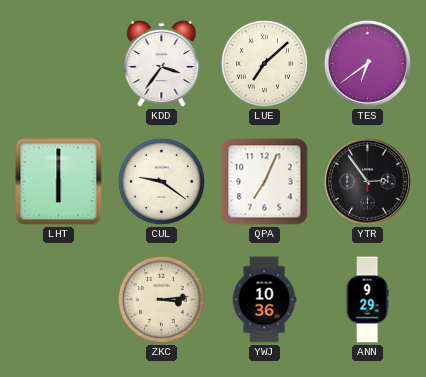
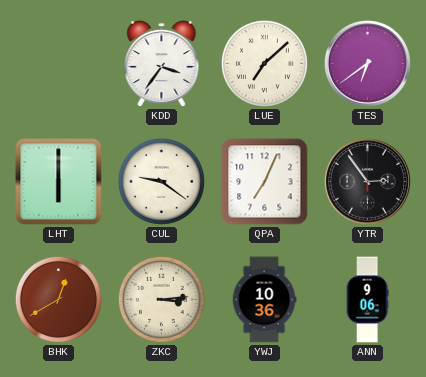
BHK: none -> 12:40 (58, 299)
ANN: 9:29 -> 9:06 (367, 300)
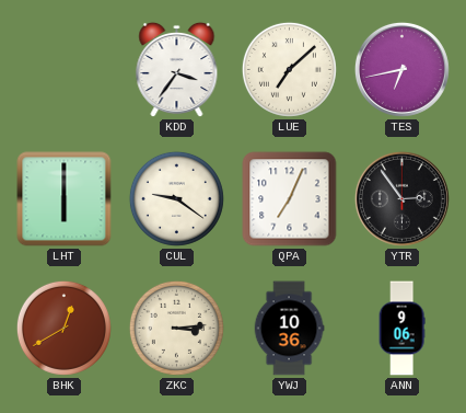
TES: 6:39 -> 6:43 (401, 69)
